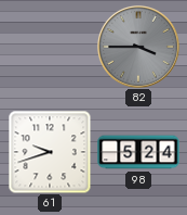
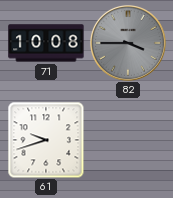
71: none -> 10:08 (46, 43)
98: 5:24 -> none (138, 152)
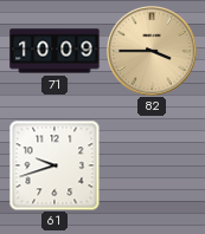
71: 10:08 -> 10:09 (55, 51)
82 dial: grey -> champagne (152, 51)
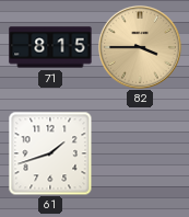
71: 10:09 -> 8:15 (50, 47)
61: 9:42 -> 1:42 (50, 153)
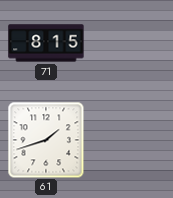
82: 3:45 -> none (140, 47)
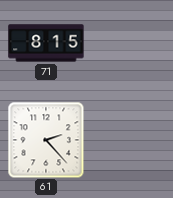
61: 1:42 -> 2:23 (46, 140)
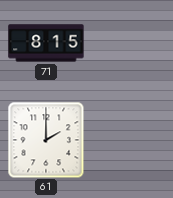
61: 2:23 -> 2:00 (46, 140)
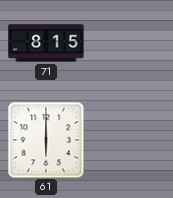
61: 2:00 -> 6:00 (46, 140)
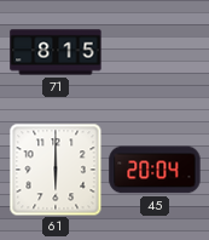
45: none -> 20:04 (155, 170)
